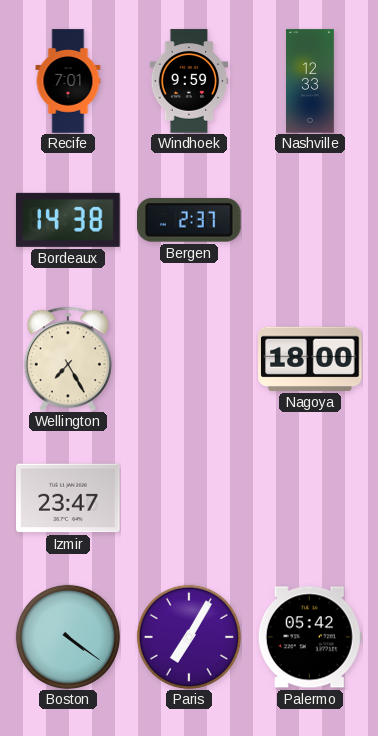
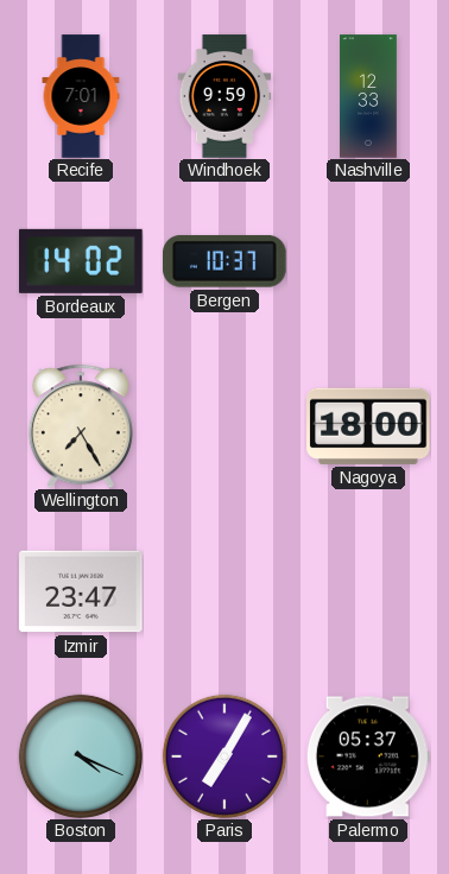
Bordeaux: 14:38 -> 14:02 (81, 261)
Bergen: 2:37 -> 10:37 (226, 261)
Boston: 4:21 -> 4:19 (81, 756)
Palermo: 05:42 -> 05:37 (368, 756)
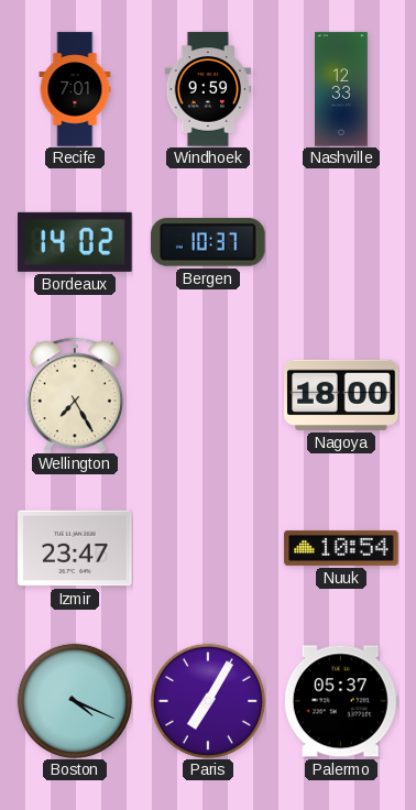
Nuuk: none -> 10:54 (341, 548)
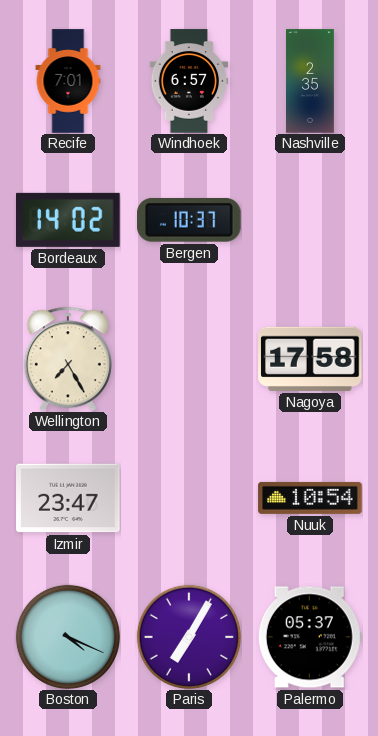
Windhoek: 9:59 -> 6:57 (189, 81)
Nashville: 12:33 -> 2:35 (311, 81)
Nagoya: 18:00 -> 17:58 (310, 359)
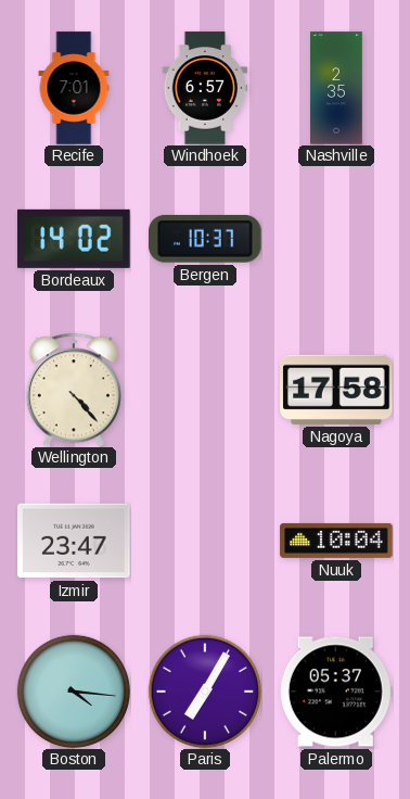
Wellington: 7:25 -> 4:23 (74, 390)
Nuuk: 10:54 -> 10:04 (336, 541)
Boston: 4:19 -> 4:16 (74, 692)
